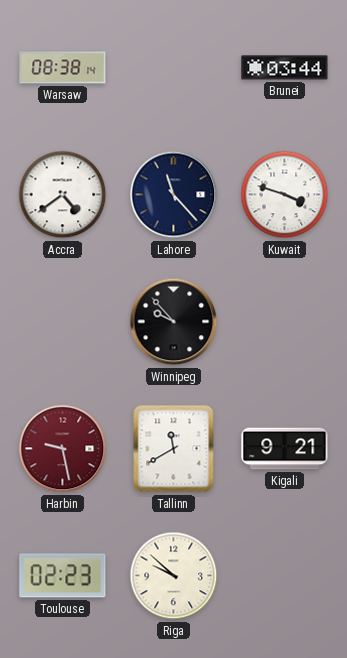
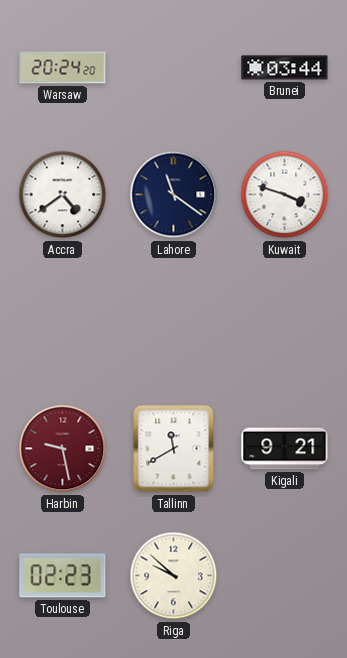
Warsaw: 08:38 -> 20:24 (63, 68)
Lahore: 11:23 -> 11:21 (174, 195)
Winnipeg: 9:53 -> none (174, 322)
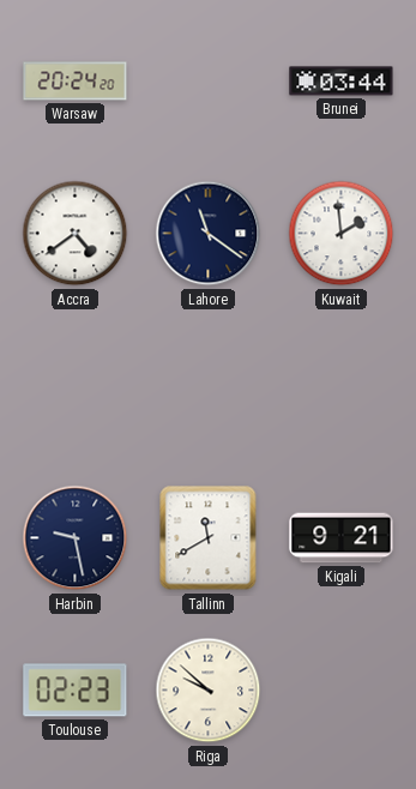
Kuwait: 3:48 -> 1:59 (342, 234)
Harbin dial: burgundy -> navy (76, 538)
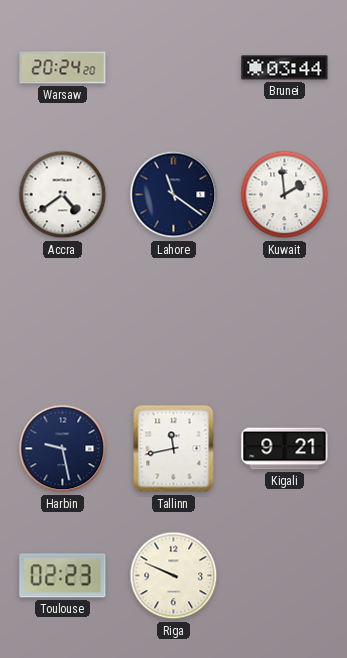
Tallinn: 11:40 -> 11:43 (174, 449)
Riga: 9:52 -> 9:49 (174, 576)
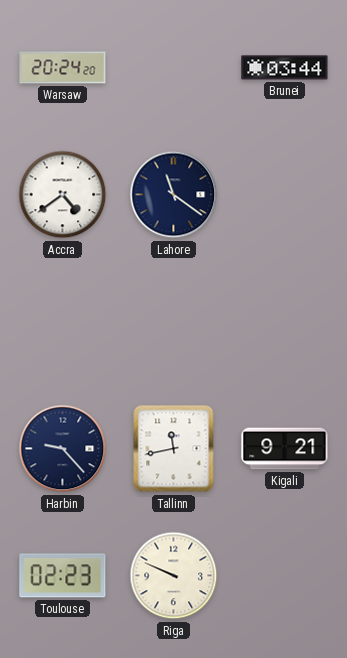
Kuwait: 1:59 -> none (285, 195)
Harbin: 9:28 -> 9:23 (63, 449)
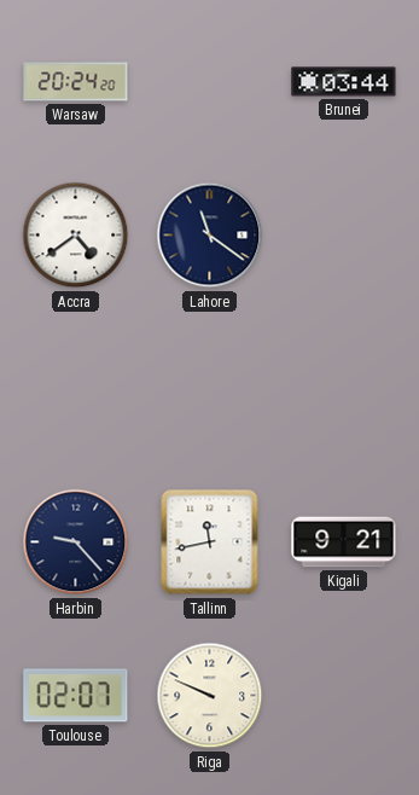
Toulouse: 02:23 -> 02:07 (76, 696)
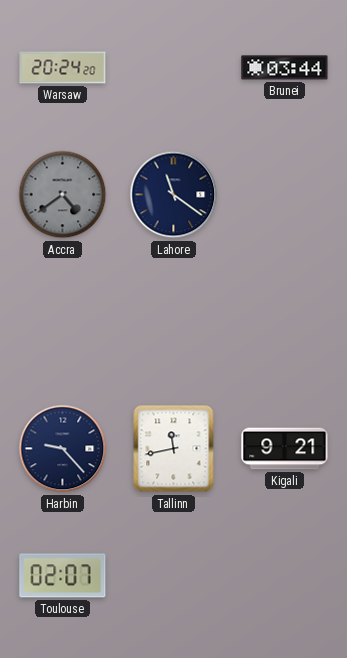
Accra dial: white -> grey (63, 195)
Riga: 9:49 -> none (210, 696)
